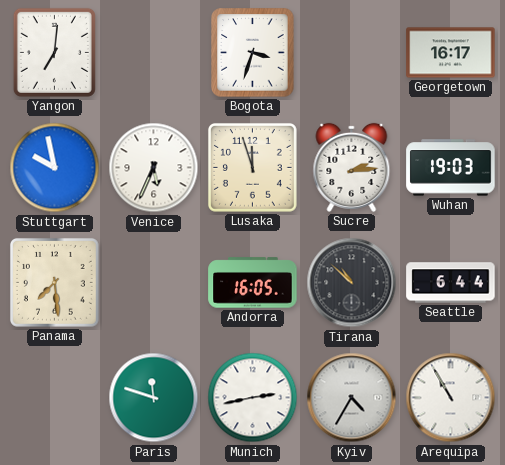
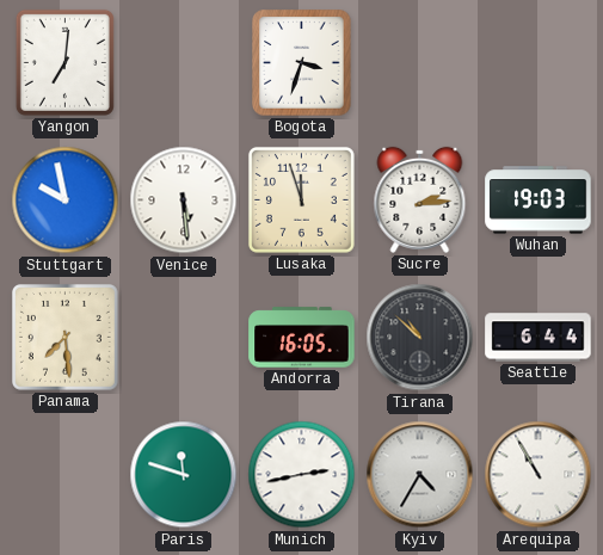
Georgetown: 16:17 -> none (451, 53)
Venice: 5:34 -> 5:29 (184, 201)
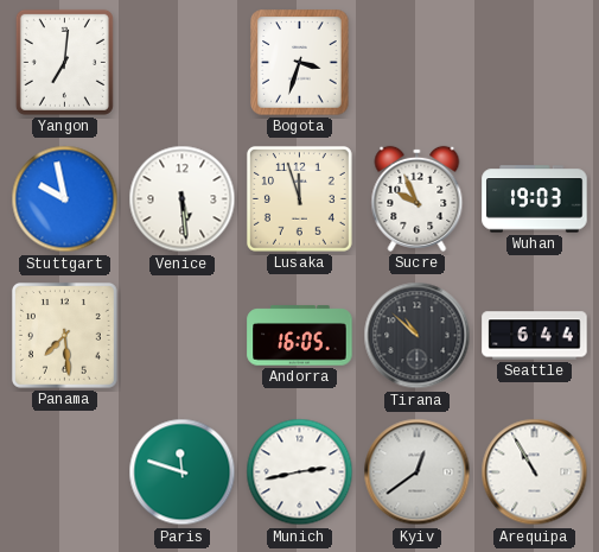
Sucre: 2:14 -> 9:56 (418, 198)
Kyiv: 4:35 -> 12:39 (418, 472)
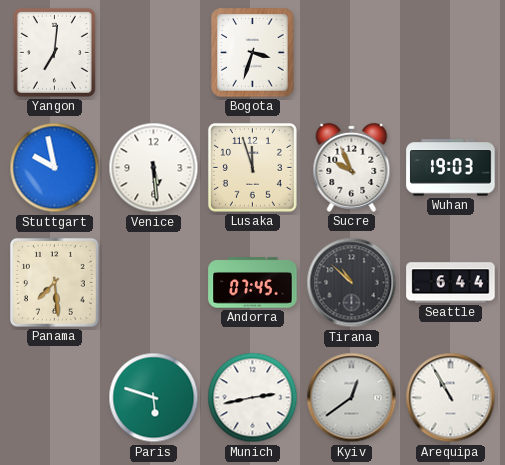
Andorra: 16:05 -> 07:45 (253, 283)
Paris: 11:48 -> 5:48 (154, 398)
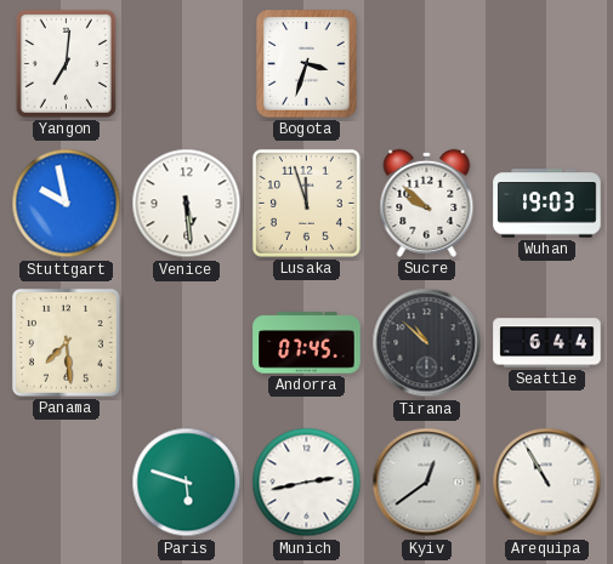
Sucre: 9:56 -> 9:52 (427, 203)
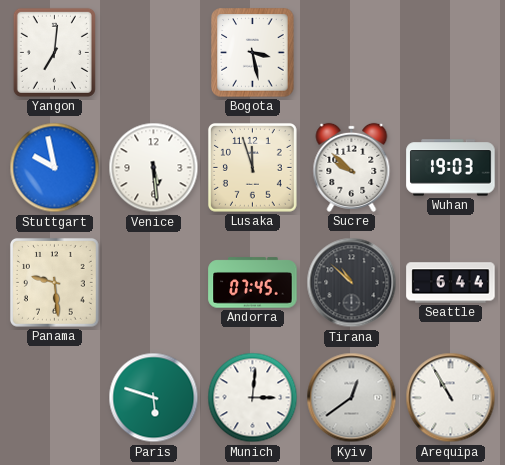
Bogota: 3:33 -> 3:28 (253, 53)
Panama: 7:29 -> 9:29 (55, 283)
Munich: 2:43 -> 3:01 (253, 398)
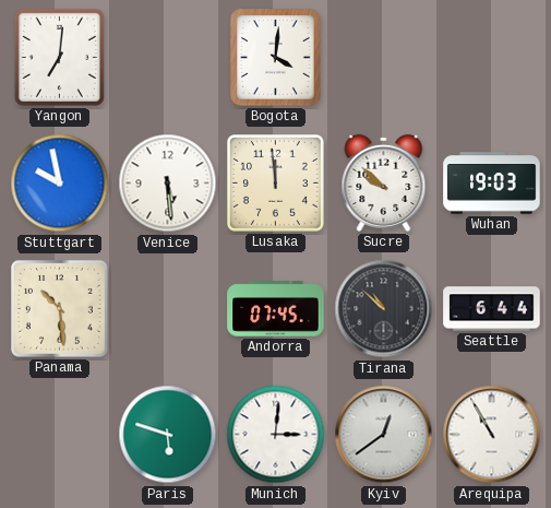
Bogota: 3:28 -> 4:01 (276, 58)
Lusaka: 11:57 -> 11:59 (276, 184)
Panama: 9:29 -> 10:29 (60, 309)
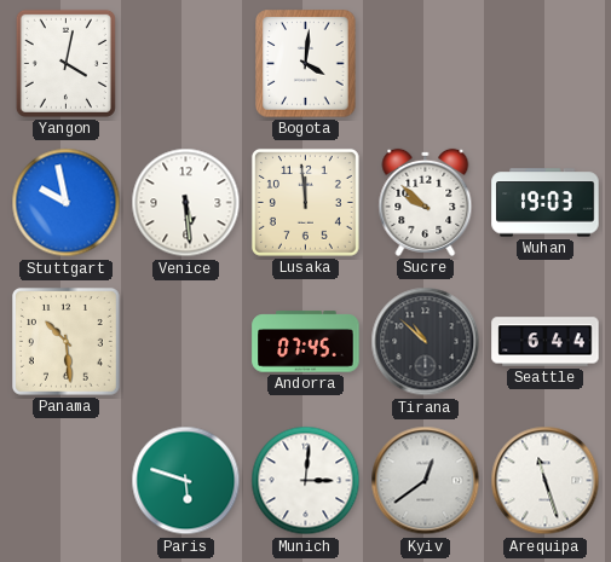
Yangon: 7:01 -> 4:02 (65, 63)
Arequipa: 10:55 -> 11:27 (546, 481)
